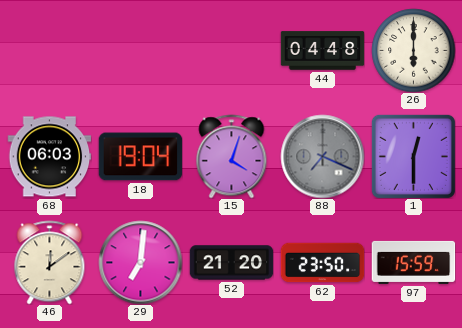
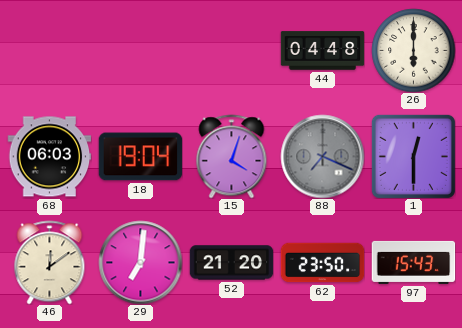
97: 15:59 -> 15:43 (413, 262)
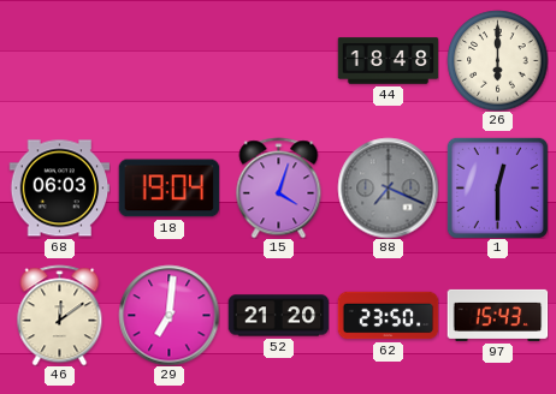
44: 04:48 -> 18:48 (388, 61)
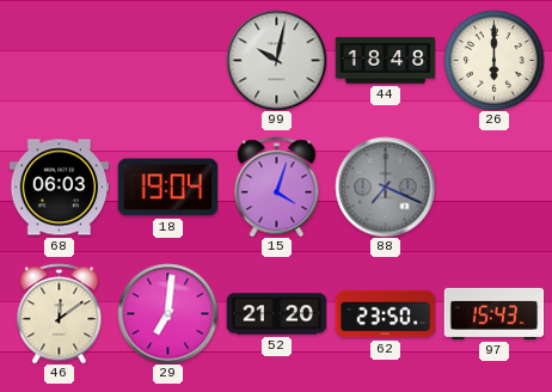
99: none -> 10:02 (276, 60)
1: 12:30 -> none (497, 187)
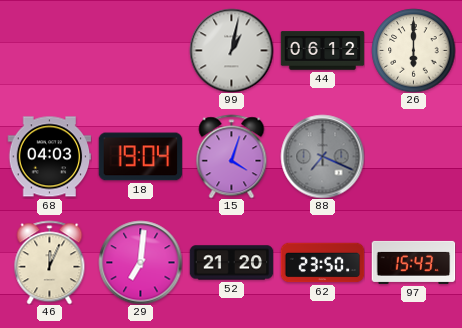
99: 10:02 -> 1:02 (231, 50)
44: 18:48 -> 06:12 (322, 51)
68: 06:03 -> 04:03 (49, 157)
46: 12:09 -> 12:04 (50, 262)
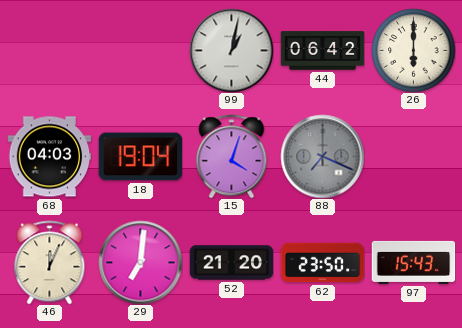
44: 06:12 -> 06:42 (322, 51)
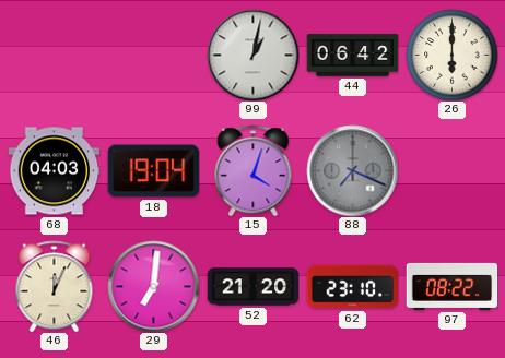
62: 23:50 -> 23:10 (352, 287)
97: 15:43 -> 08:22 (451, 286)
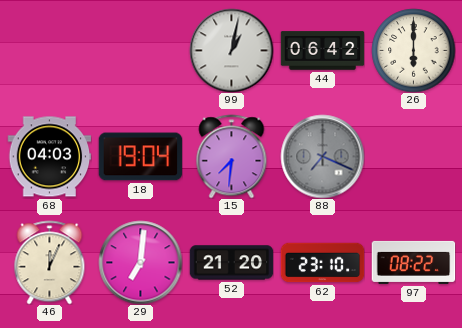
15: 4:03 -> 7:31 (232, 156)
